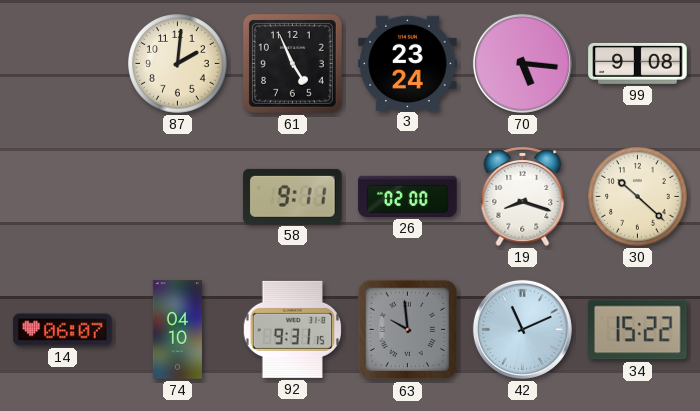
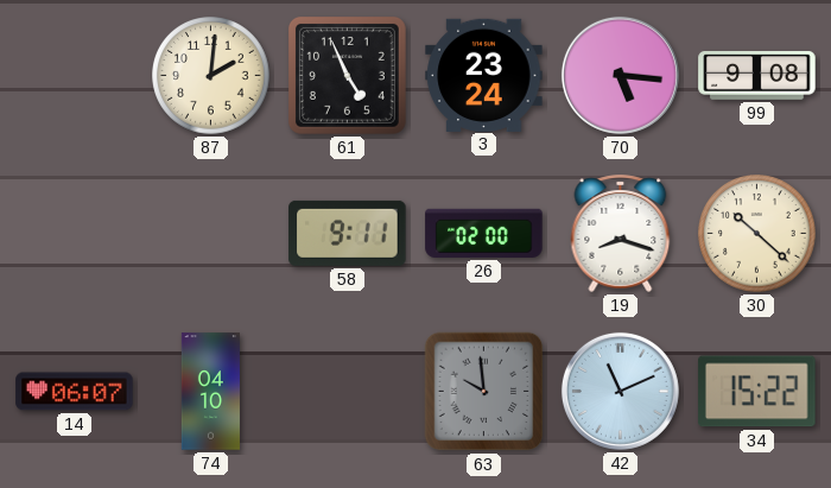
92: 9:31 -> none (292, 329)
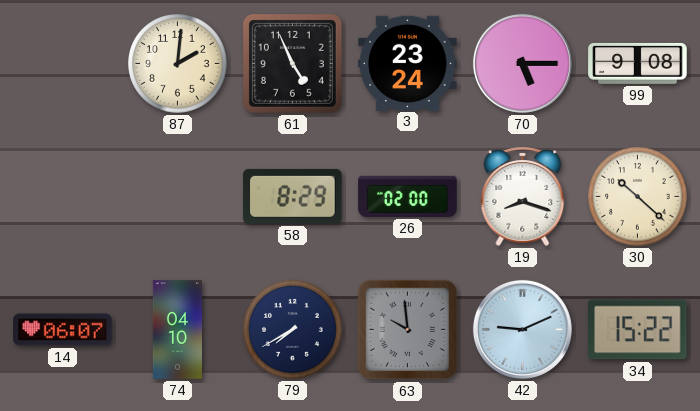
70: 5:16 -> 5:15 (522, 63)
58: 9:11 -> 8:29 (293, 196)
79: none -> 7:40 (293, 330)
42: 11:11 -> 9:11 (522, 329)
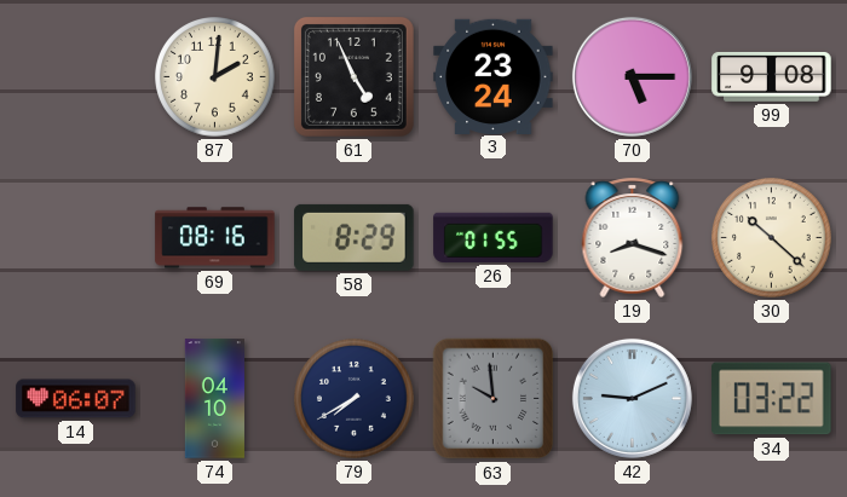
69: none -> 08:16 (215, 238)
26: 02:00 -> 01:55 (494, 237)
34: 15:22 -> 03:22 (772, 399)
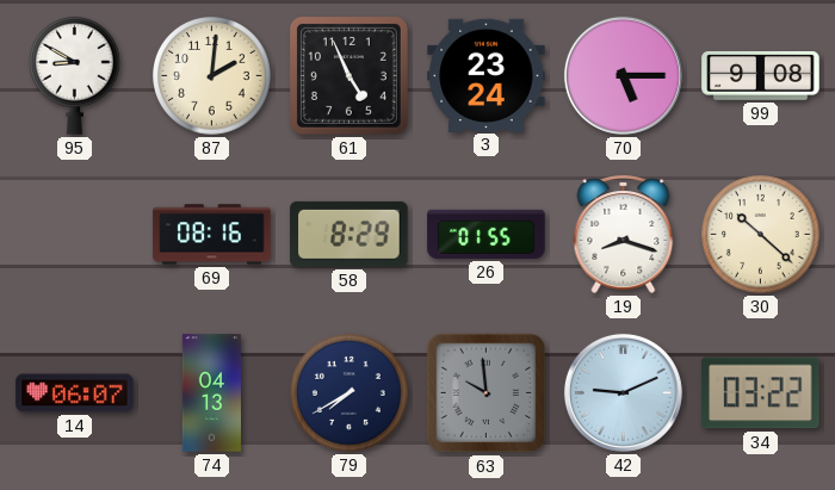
95: none -> 8:50 (75, 75)
74: 04:10 -> 04:13 (211, 393)
